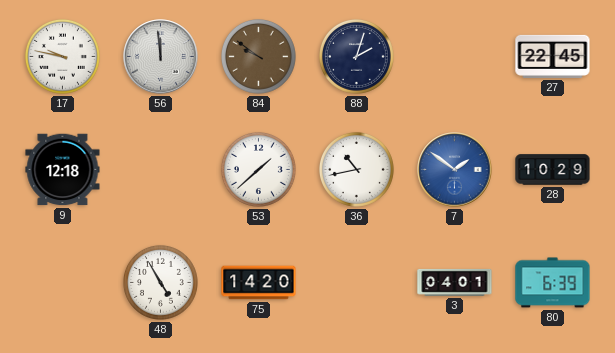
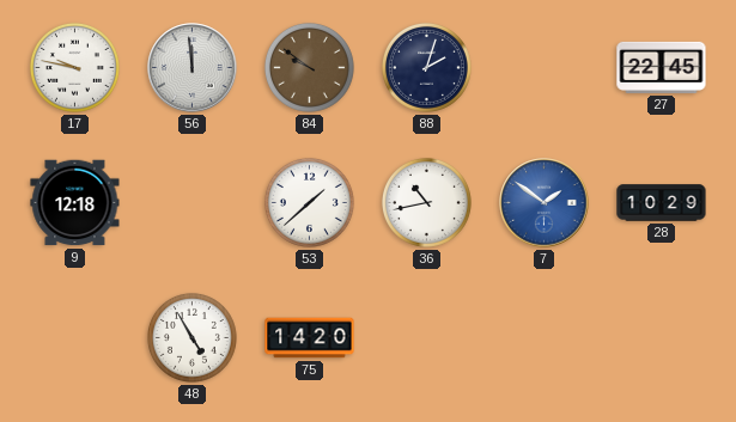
3: 04:01 -> none (455, 282)
80: 6:39 -> none (553, 283)
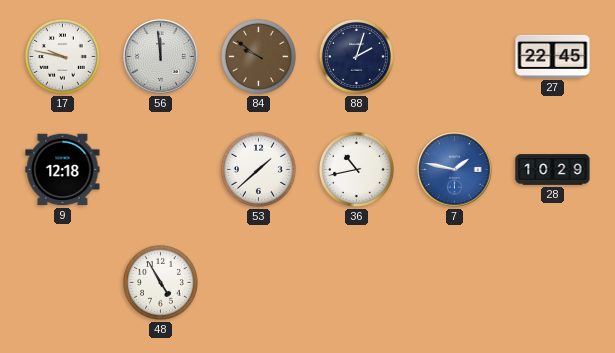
7: 1:51 -> 1:47 (455, 170)
75: 14:20 -> none (310, 338)
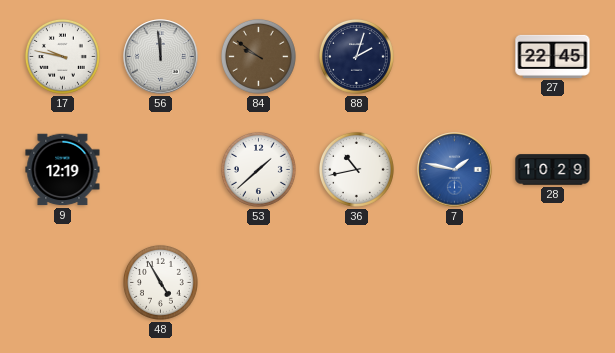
9: 12:18 -> 12:19 (63, 170)
